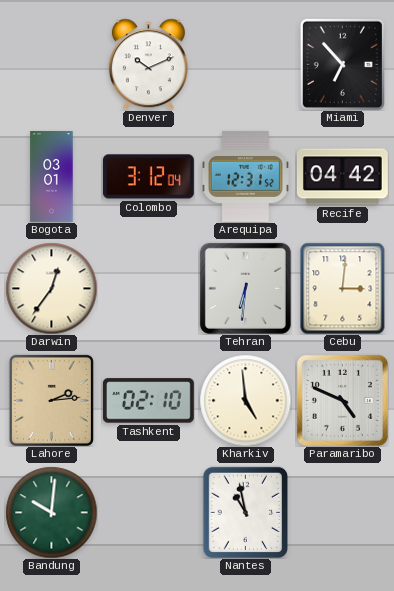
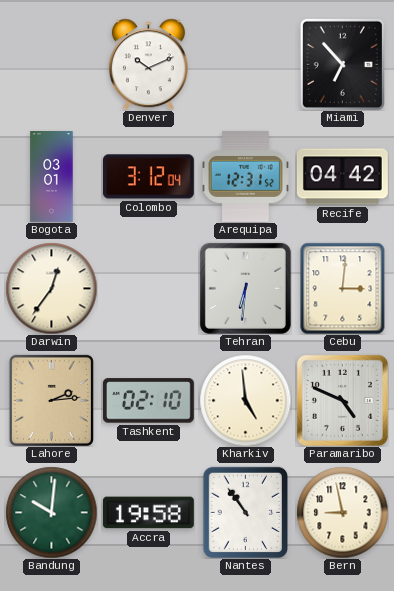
Accra: none -> 19:58 (148, 513)
Nantes: 10:58 -> 10:54 (245, 512)
Bern: none -> 8:58 (342, 512)
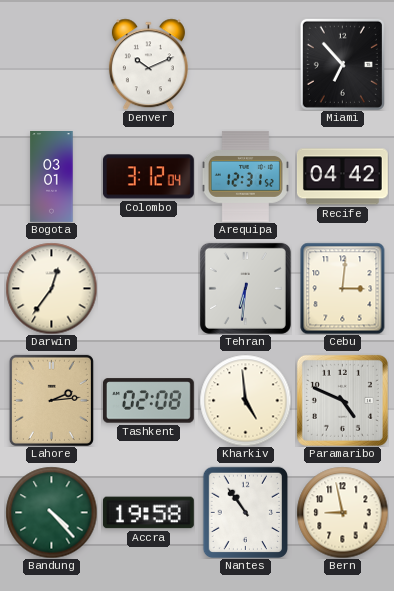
Tashkent: 02:10 -> 02:08 (148, 401)
Bandung: 10:01 -> 4:23 (51, 512)
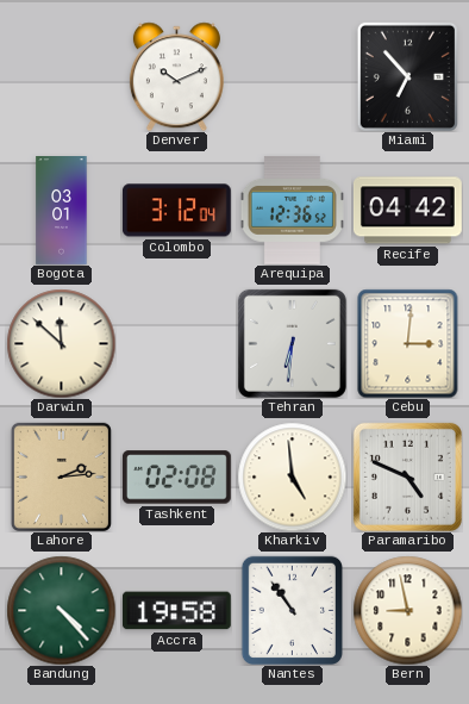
Arequipa: 12:31 -> 12:36 (292, 211)
Darwin: 12:36 -> 11:52 (61, 343)
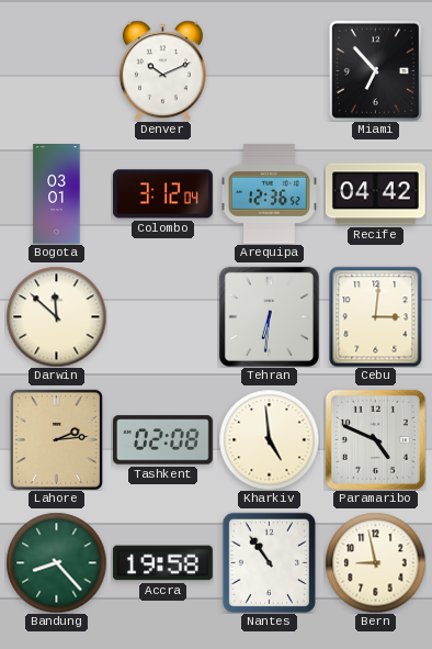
Bandung: 4:23 -> 8:23 (56, 562)
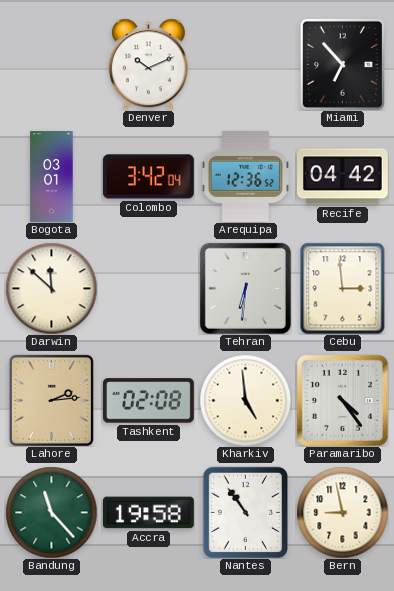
Colombo: 3:12 -> 3:42 (148, 177)
Cebu: 3:01 -> 2:59 (343, 288)
Paramaribo: 4:49 -> 4:24 (342, 400)
Bandung: 8:23 -> 11:23 (51, 512)
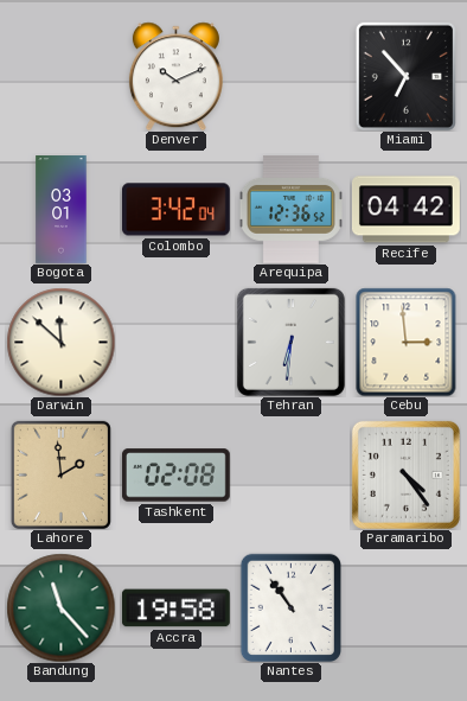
Lahore: 2:14 -> 1:59 (60, 474)
Kharkiv: 4:59 -> none (245, 400)
Bern: 8:58 -> none (342, 512)
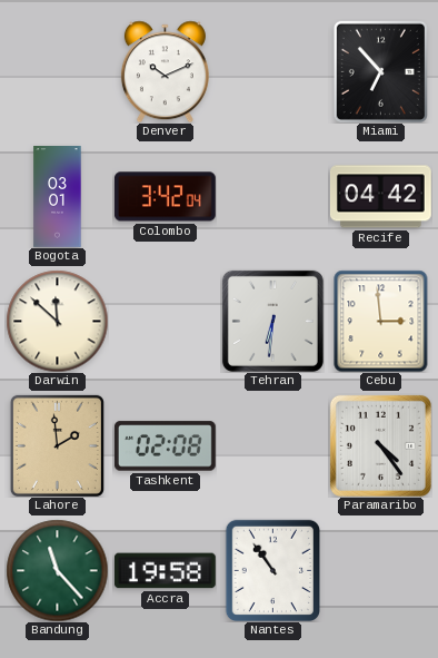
Arequipa: 12:36 -> none (290, 210)
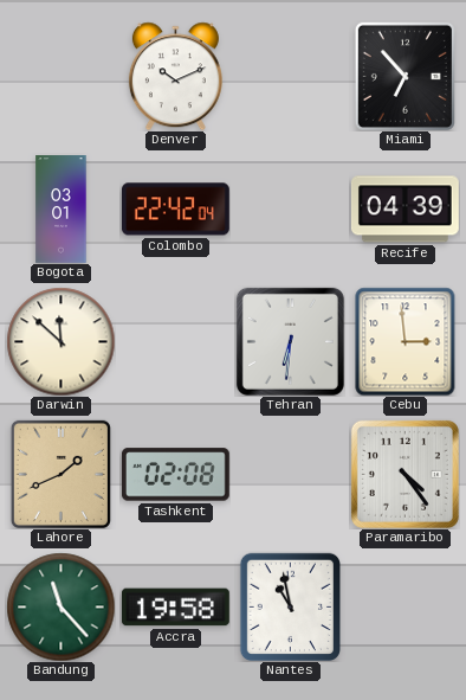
Colombo: 3:42 -> 22:42 (175, 210)
Recife: 04:42 -> 04:39 (404, 210)
Lahore: 1:59 -> 1:41 (60, 474)
Nantes: 10:54 -> 10:58 (290, 606)
